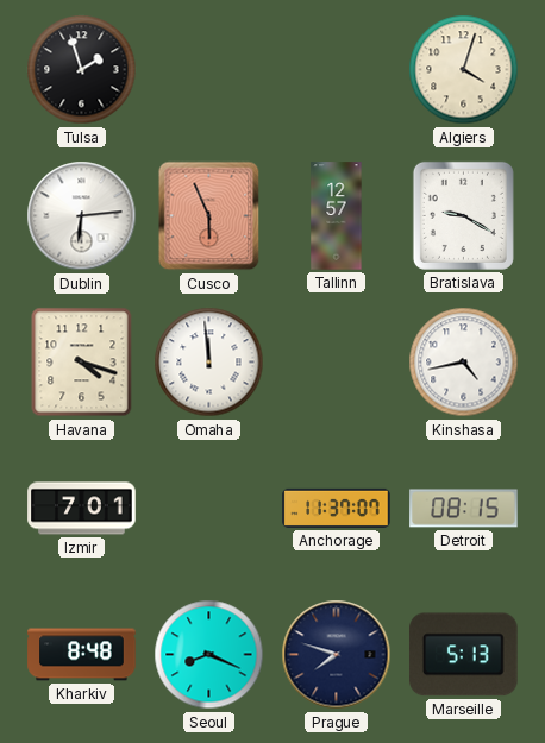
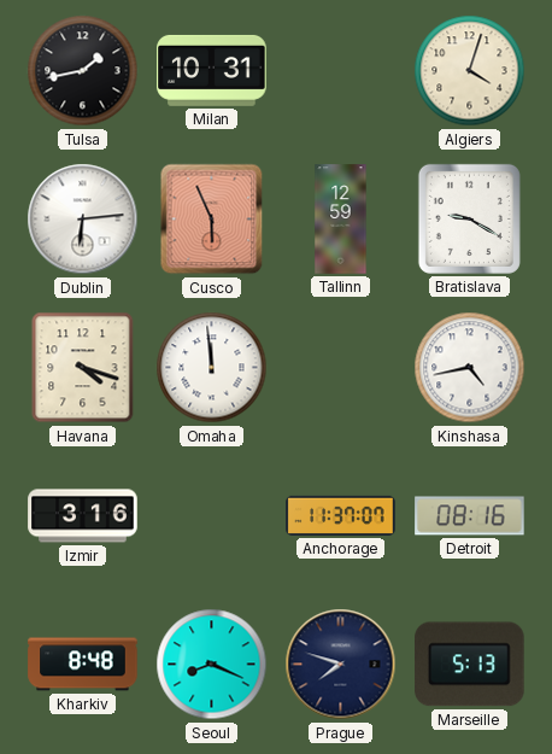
Tulsa: 1:57 -> 1:43 (83, 71)
Milan: none -> 10:31 (212, 70)
Tallinn: 12:57 -> 12:59 (341, 220)
Izmir: 7:01 -> 3:16 (83, 516)
Detroit: 08:15 -> 08:16 (470, 516)
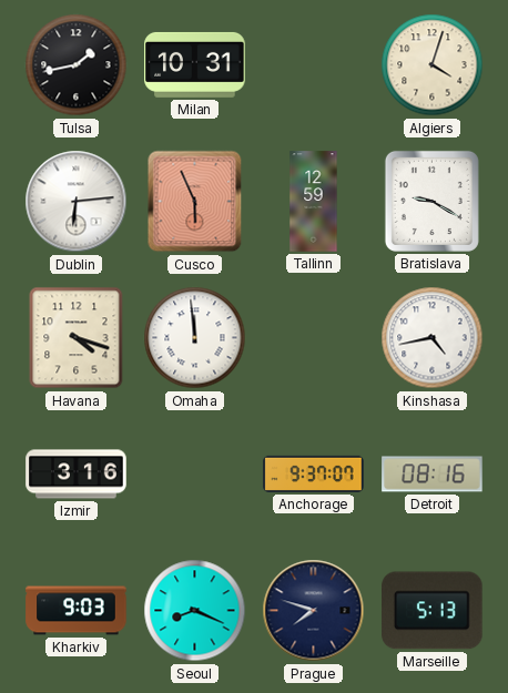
Anchorage: 11:37 -> 9:37 (314, 473)
Kharkiv: 8:48 -> 9:03 (77, 611)
